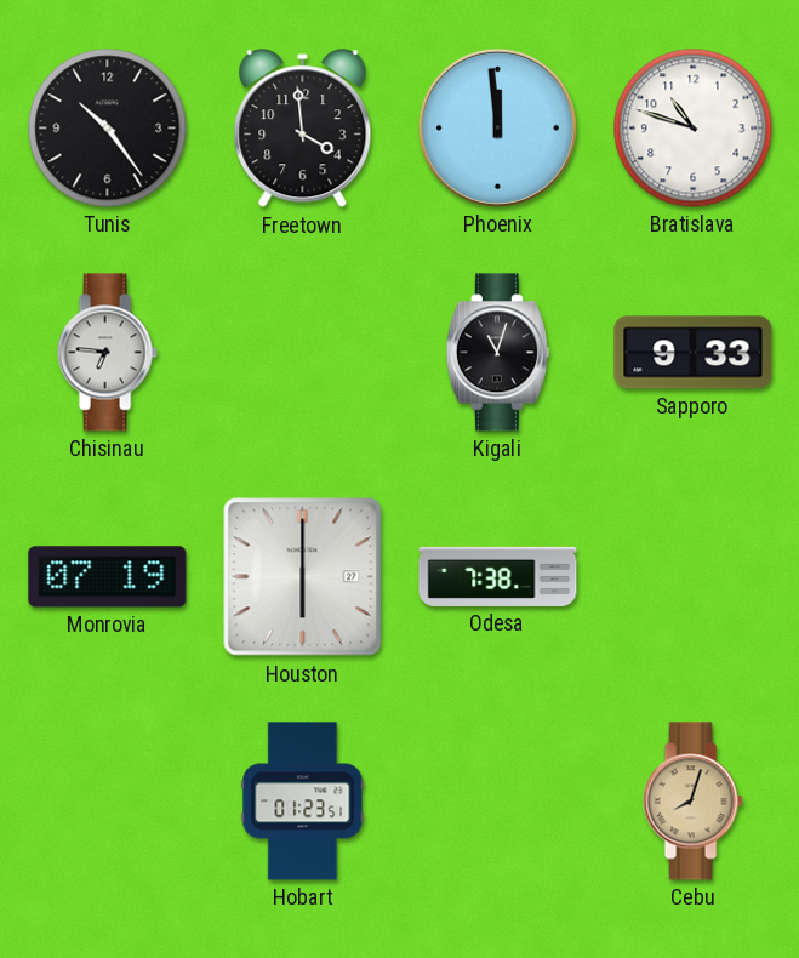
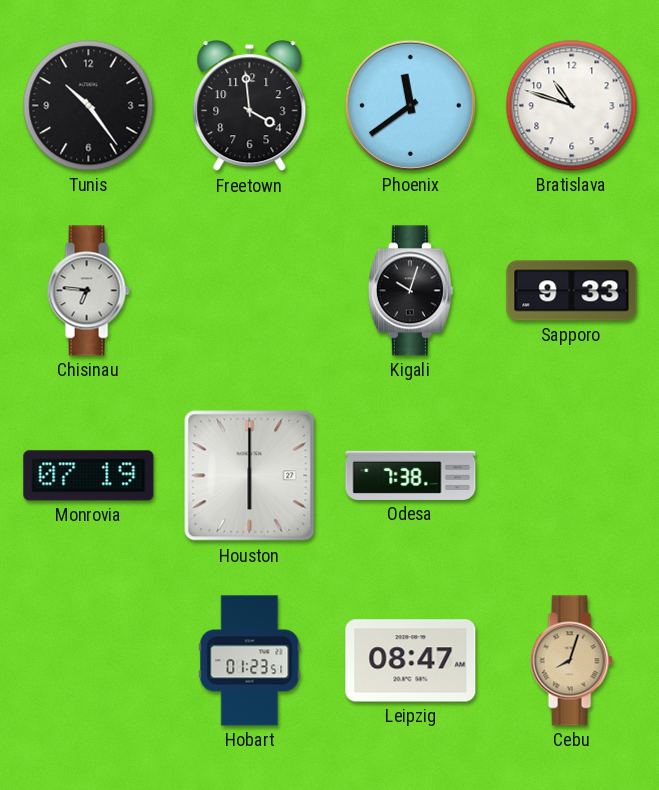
Phoenix: 11:59 -> 11:39 (410, 105)
Kigali: 11:03 -> 10:03 (410, 291)
Leipzig: none -> 08:47 (411, 661)
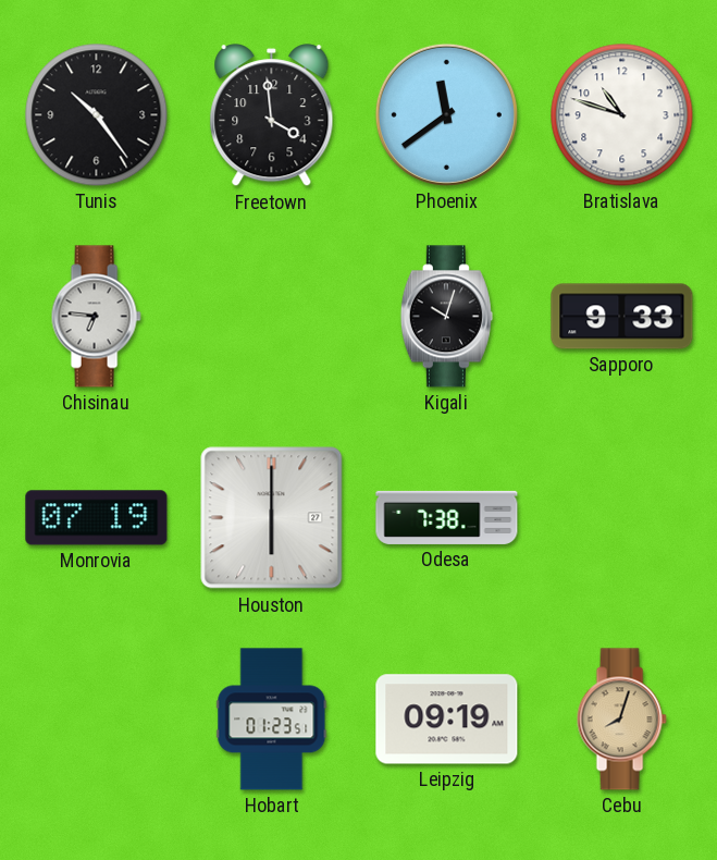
Leipzig: 08:47 -> 09:19 (447, 720)
